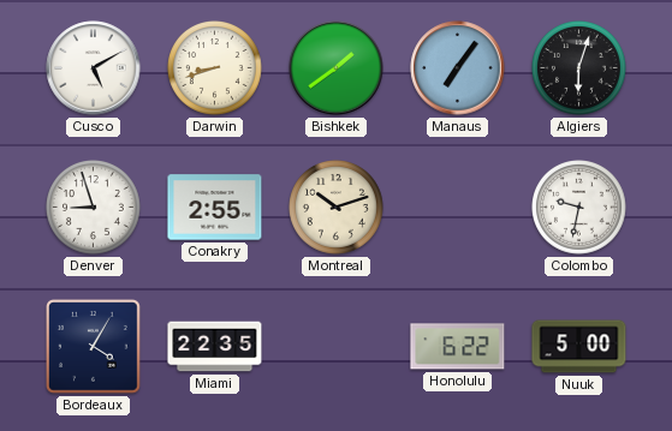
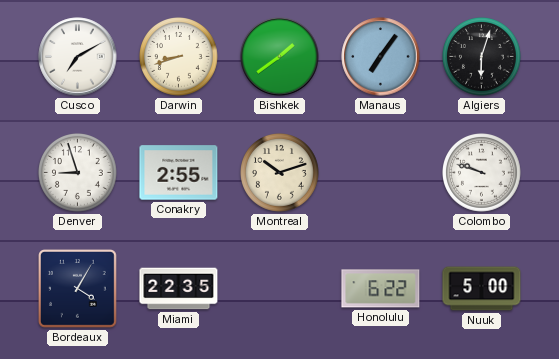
Cusco: 5:10 -> 7:10 (78, 57)
Colombo: 9:32 -> 9:48 (482, 173)
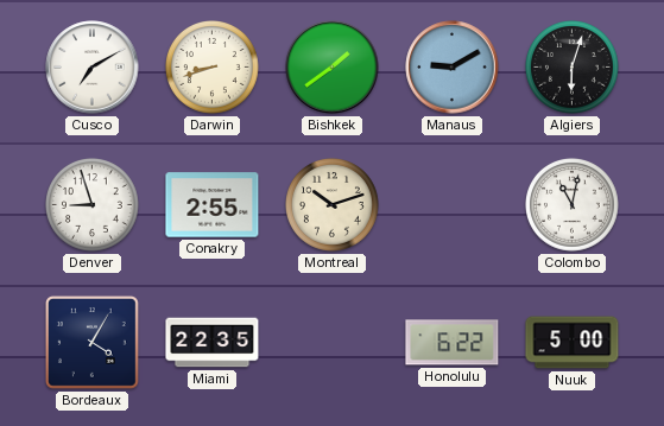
Manaus: 7:06 -> 9:10 (453, 68)
Colombo: 9:48 -> 11:02 (573, 205)
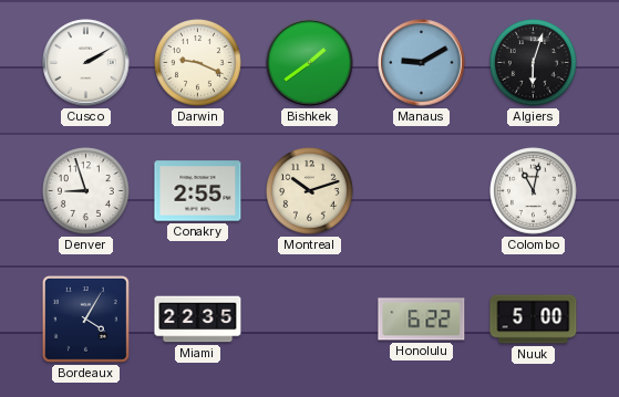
Cusco: 7:10 -> 2:10 (86, 63)
Darwin: 8:42 -> 9:19 (198, 63)
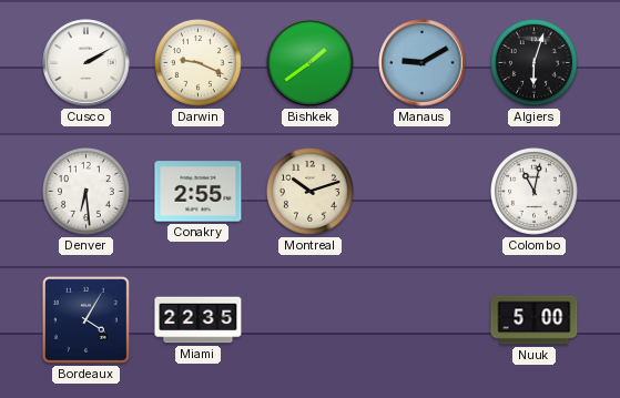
Denver: 8:57 -> 6:29 (87, 192)
Honolulu: 6:22 -> none (422, 320)
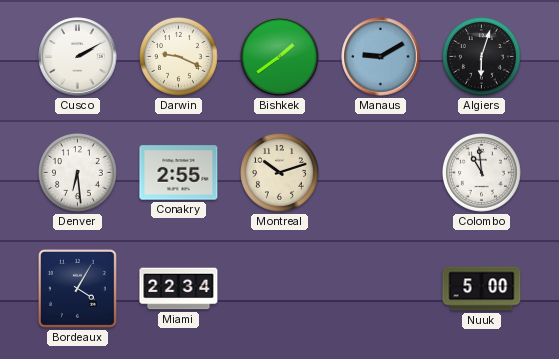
Colombo: 11:02 -> 10:59 (482, 173)
Miami: 22:35 -> 22:34 (179, 289)
